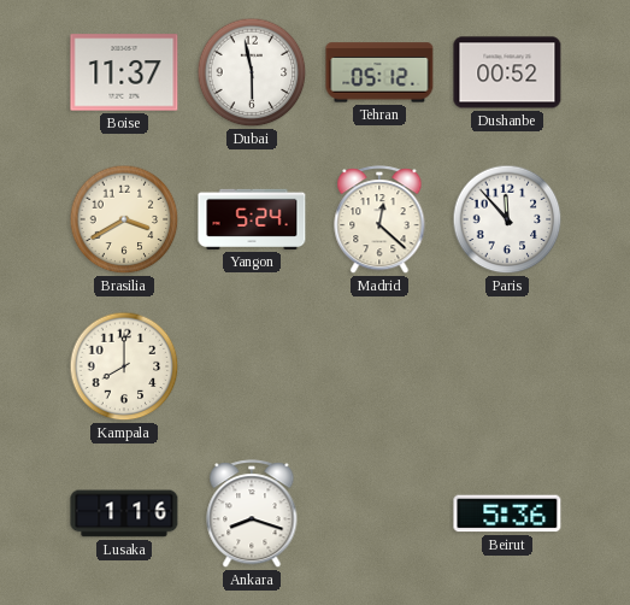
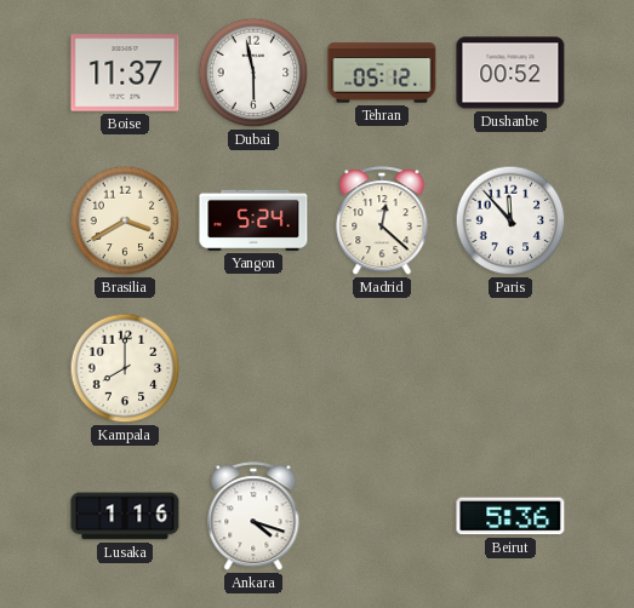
Ankara: 8:18 -> 4:18 (253, 517)
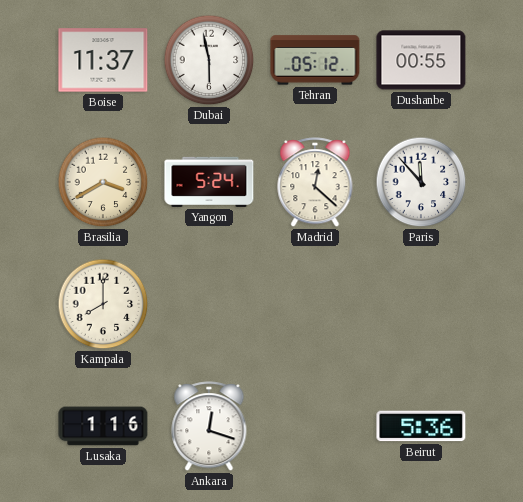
Dushanbe: 00:52 -> 00:55 (421, 60)
Ankara: 4:18 -> 12:18 (209, 427)
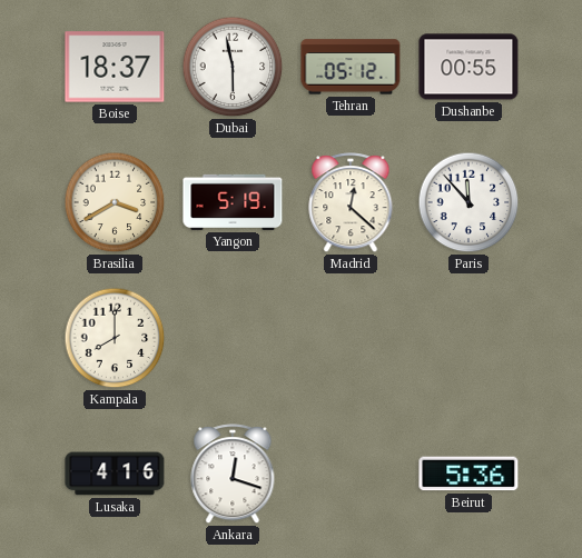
Boise: 11:37 -> 18:37 (115, 67)
Yangon: 5:24 -> 5:19 (233, 202)
Lusaka: 1:16 -> 4:16 (115, 474)
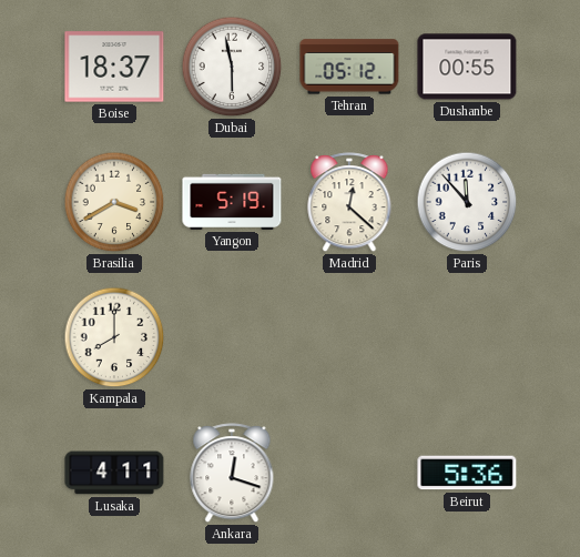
Lusaka: 4:16 -> 4:11 (114, 473)
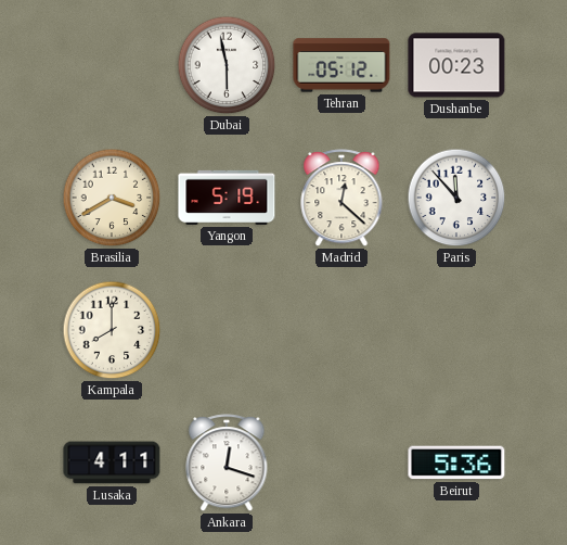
Boise: 18:37 -> none (114, 67)
Dushanbe: 00:55 -> 00:23 (456, 65)
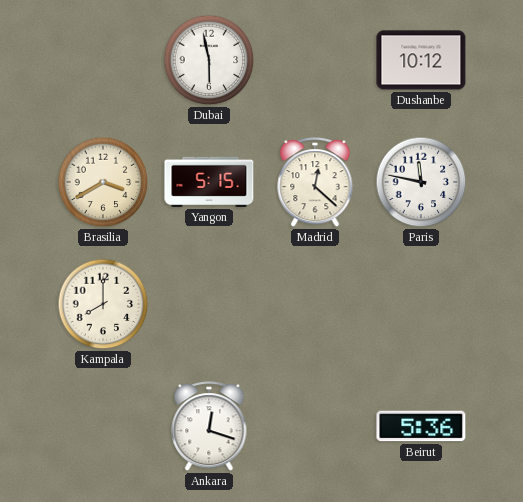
Tehran: 05:12 -> none (342, 65)
Dushanbe: 00:23 -> 10:12 (421, 60)
Yangon: 5:19 -> 5:15 (209, 182)
Paris: 11:53 -> 11:47 (421, 182)
Lusaka: 4:11 -> none (112, 462)
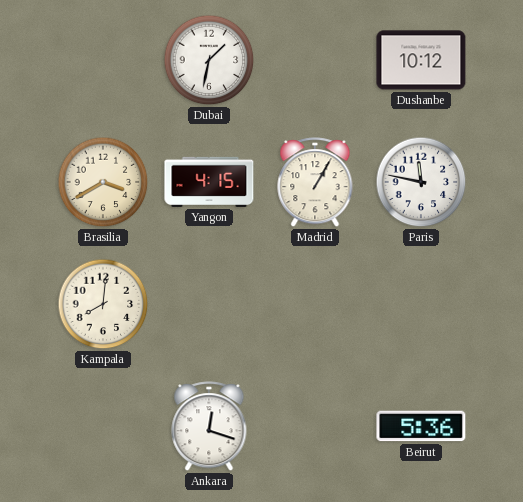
Dubai: 5:58 -> 1:32 (209, 60)
Yangon: 5:15 -> 4:15 (209, 182)
Madrid: 12:22 -> 1:05 (315, 183)
Kampala: 8:00 -> 8:01 (103, 304)
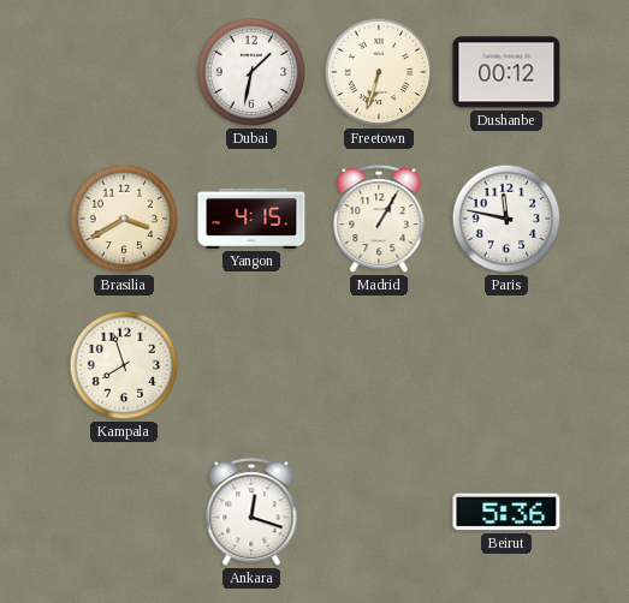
Freetown: none -> 6:33 (379, 72)
Dushanbe: 10:12 -> 00:12 (506, 72)
Kampala: 8:01 -> 7:57 (124, 365)
